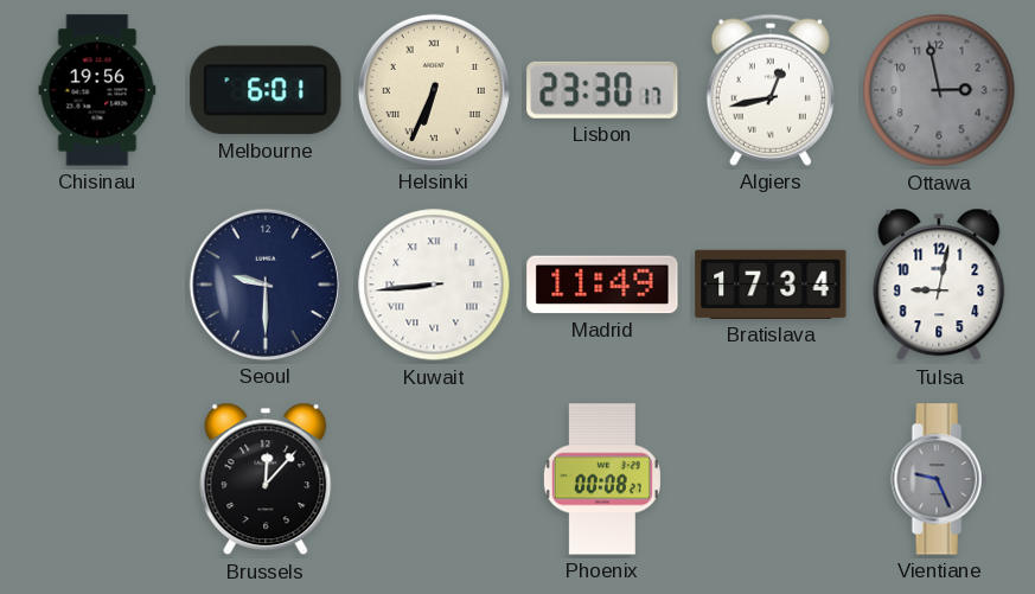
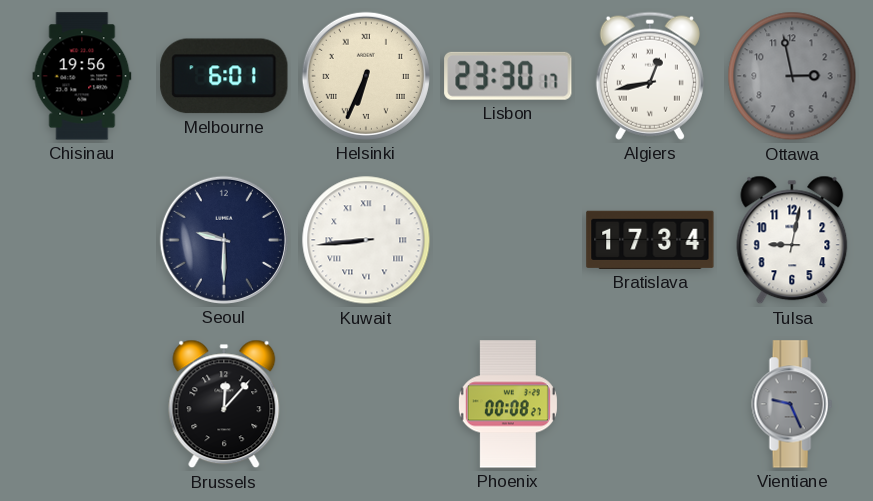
Madrid: 11:49 -> none (602, 285)
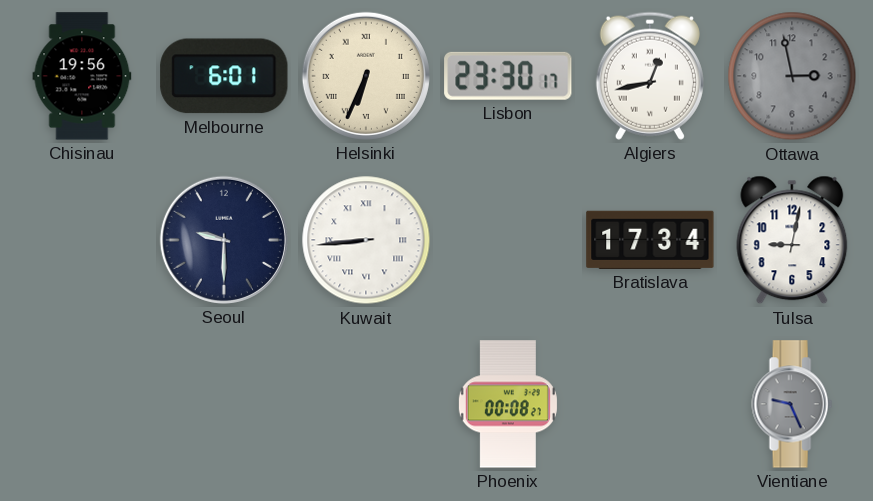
Brussels: 12:07 -> none (224, 404)
